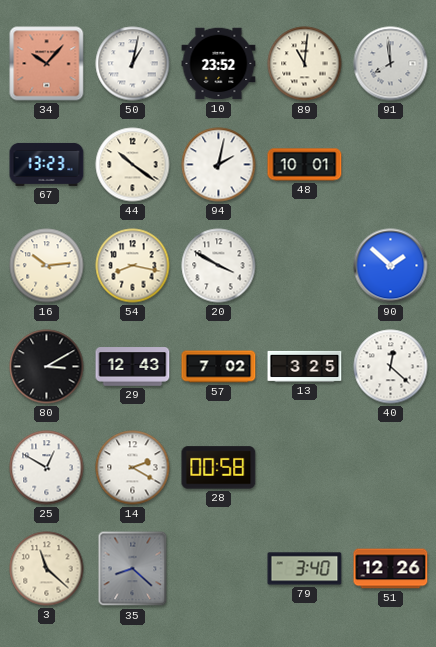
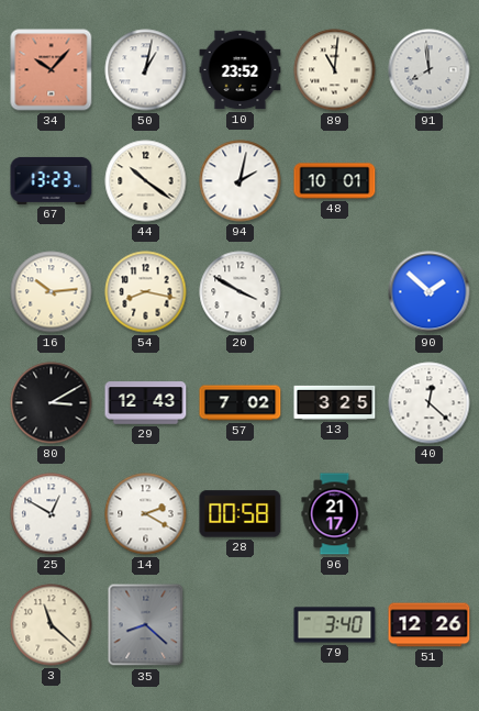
96: none -> 21:17 (335, 514)
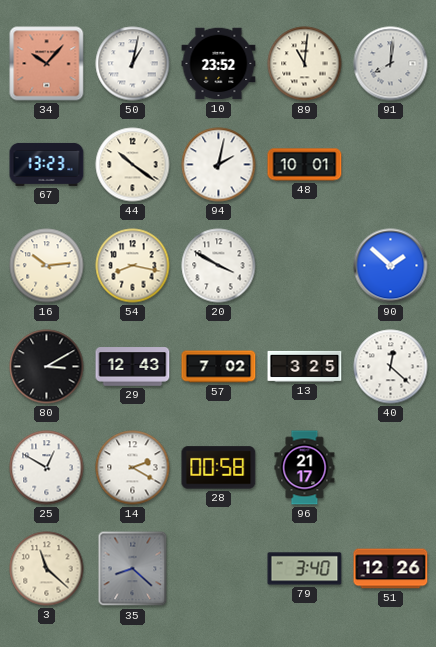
91: 7:59 -> 8:01 (391, 64)
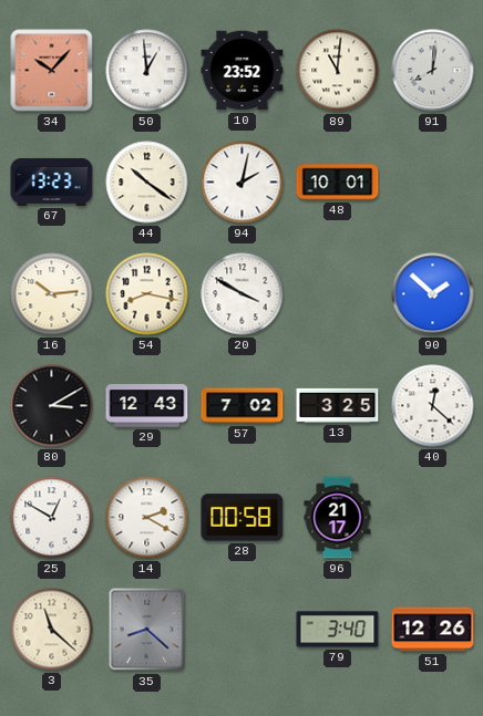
50: 1:02 -> 12:59 (147, 71)
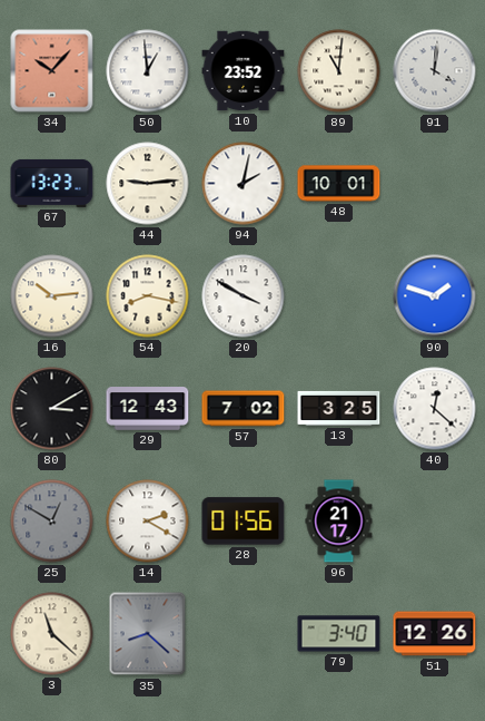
91: 8:01 -> 4:01 (435, 71)
44: 10:21 -> 9:14 (148, 184)
90: 1:52 -> 1:48 (435, 296)
25 dial: white -> grey (52, 522)
28: 00:58 -> 01:56 (244, 522)
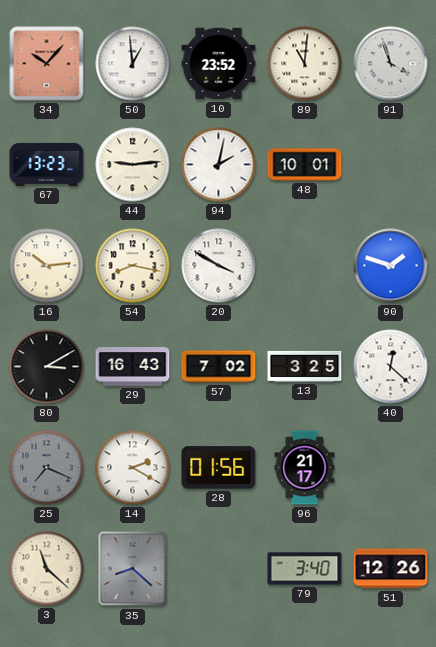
91: 4:01 -> 3:57 (391, 64)
29: 12:43 -> 16:43 (133, 367)
25: 12:50 -> 7:19 (47, 468)
